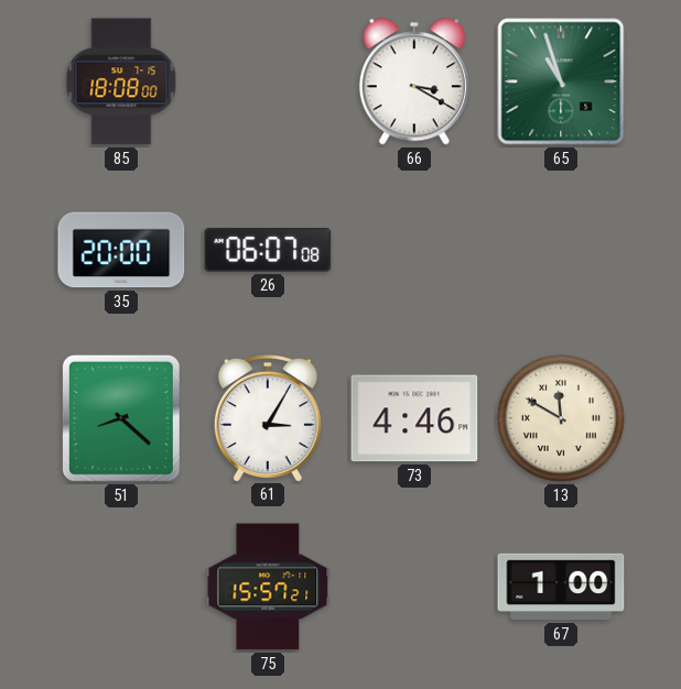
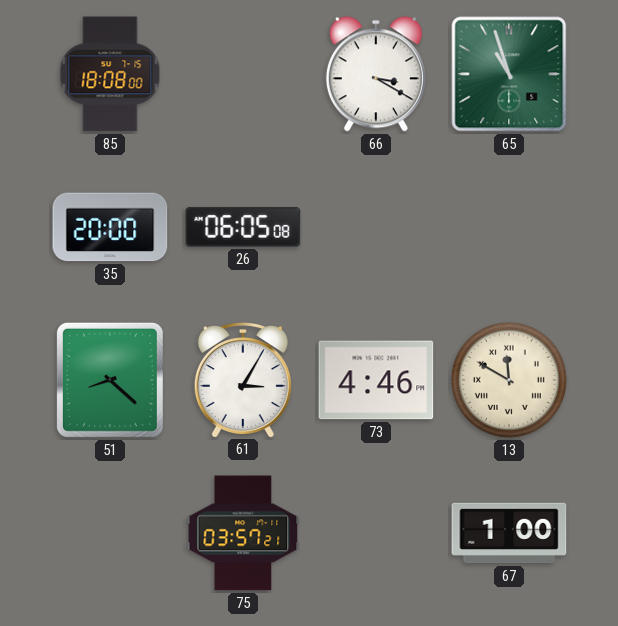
26: 06:07 -> 06:05 (243, 227)
75: 15:57 -> 03:57 (243, 533)
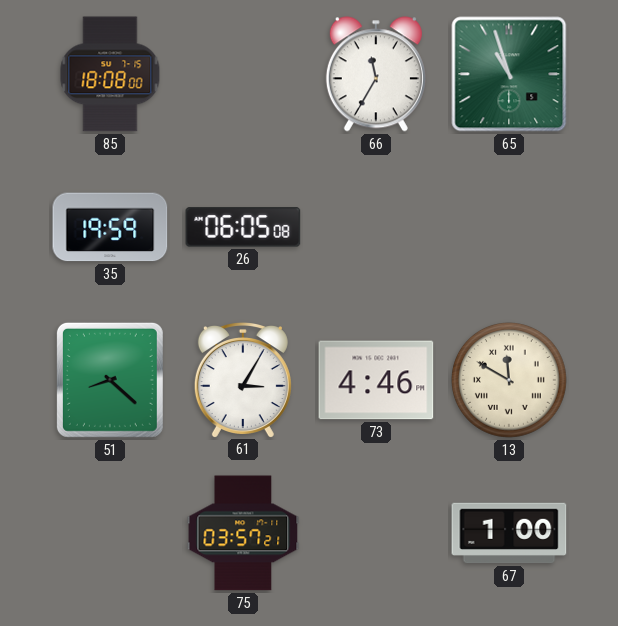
66: 3:20 -> 11:35 (376, 74)
35: 20:00 -> 19:59 (110, 227)
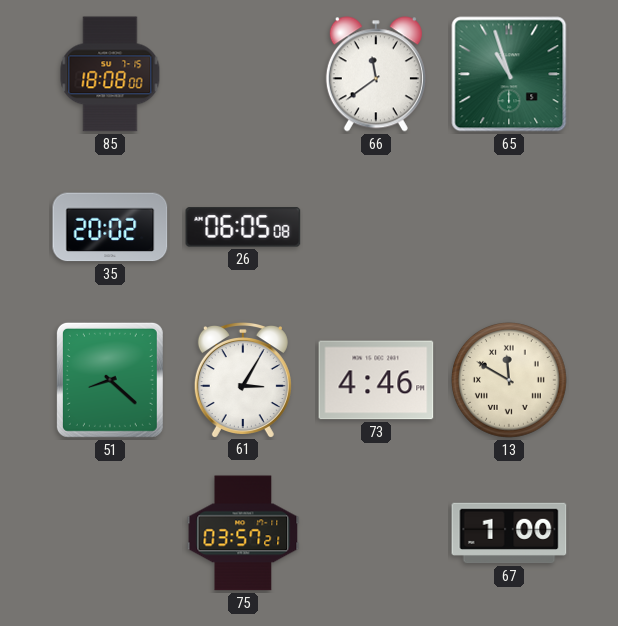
66: 11:35 -> 11:39 (376, 74)
35: 19:59 -> 20:02 (110, 227)
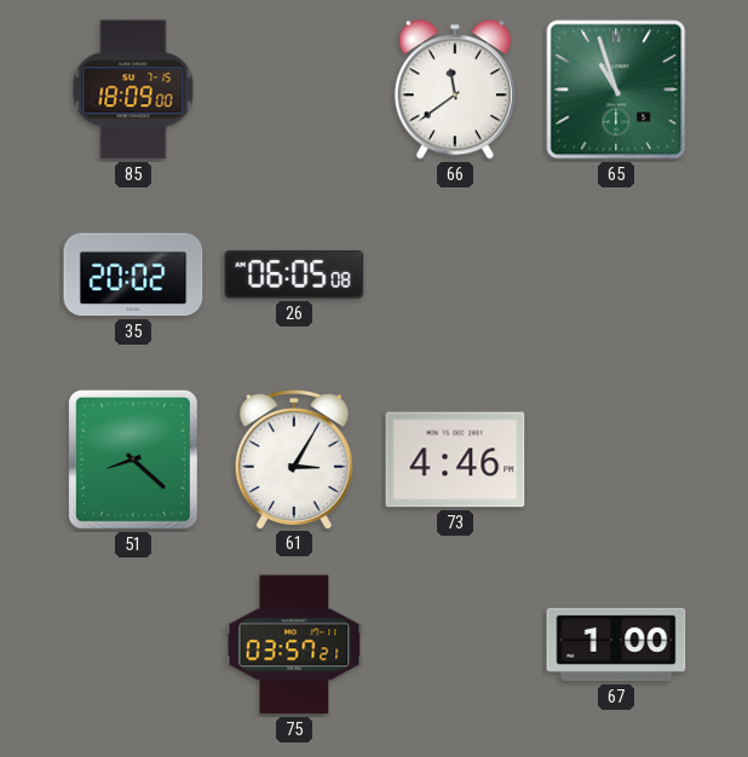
85: 18:08 -> 18:09 (133, 89)
13: 11:50 -> none (510, 381)
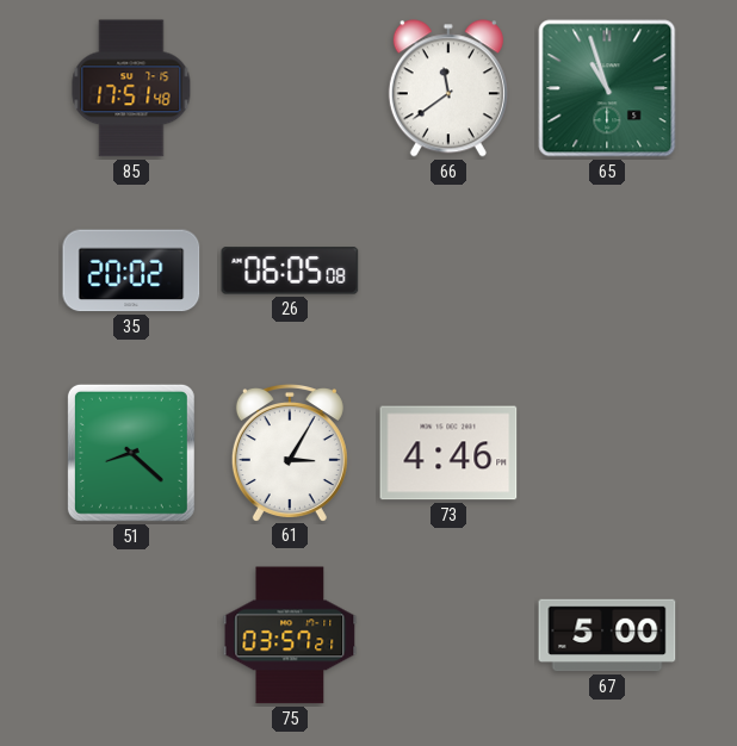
85: 18:09 -> 17:51 (131, 88)
67: 1:00 -> 5:00 (607, 635)
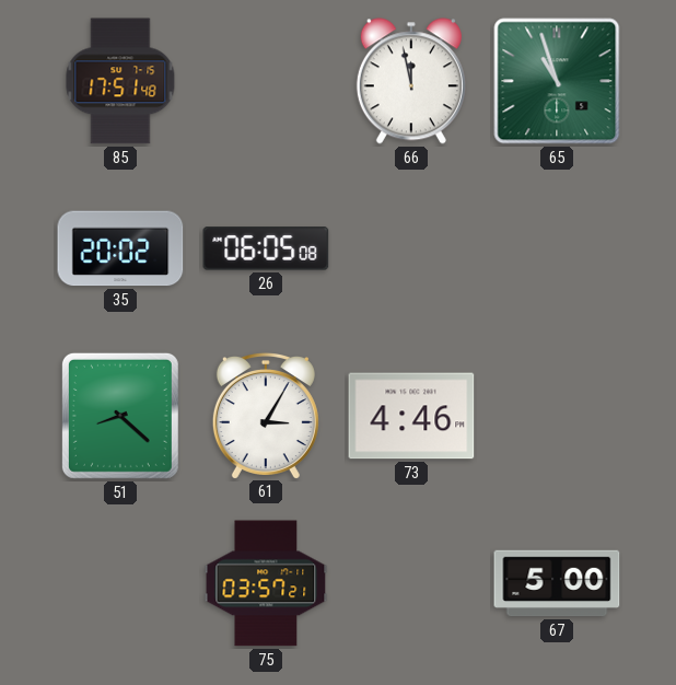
66: 11:39 -> 11:58 (411, 81)
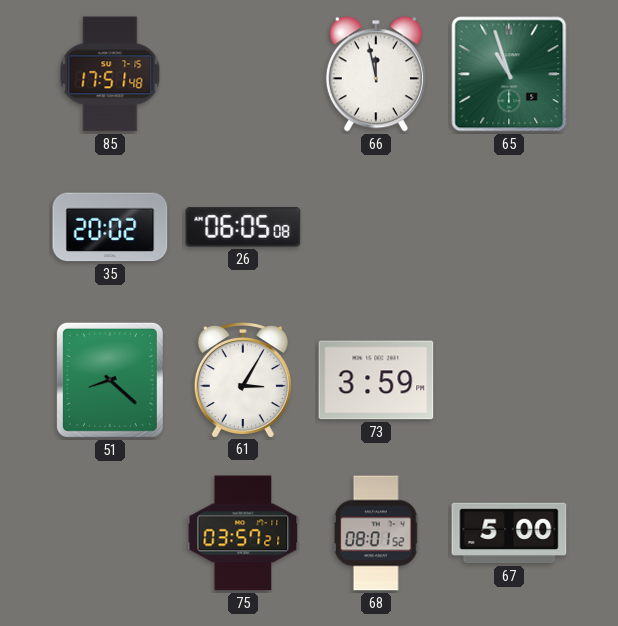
73: 4:46 -> 3:59 (376, 380)
68: none -> 08:01 (377, 533)
